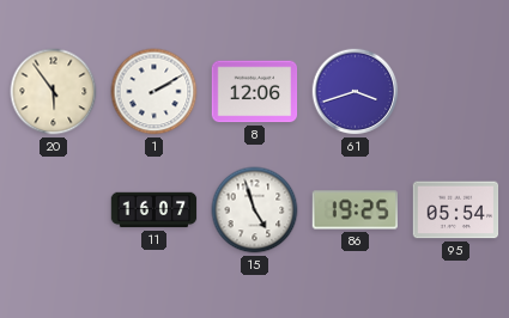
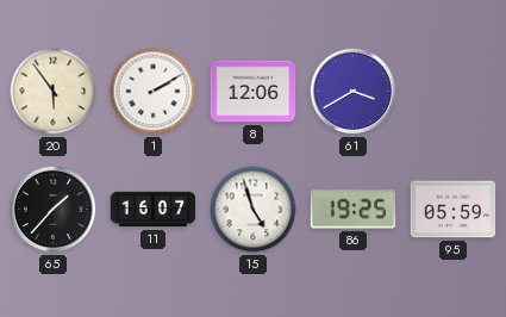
61: 3:42 -> 3:40 (354, 92)
65: none -> 1:37 (54, 210)
95: 05:54 -> 05:59 (454, 210)
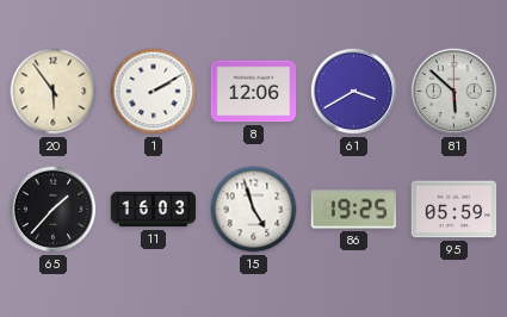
81: none -> 5:52 (455, 92)
11: 16:07 -> 16:03 (154, 210)
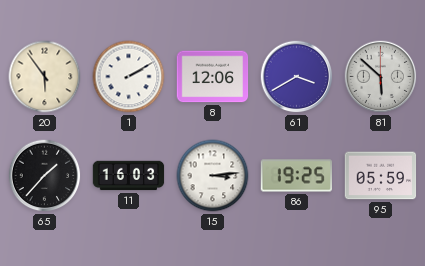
15: 4:57 -> 3:14 (213, 176)
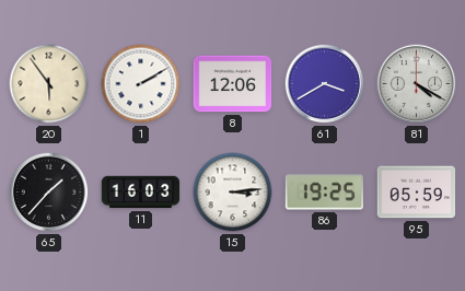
81: 5:52 -> 4:20 (417, 84)
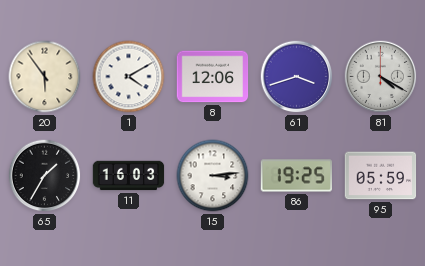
1: 2:10 -> 4:10 (129, 77)
61: 3:40 -> 3:42 (297, 77)
65: 1:37 -> 1:35 (45, 176)
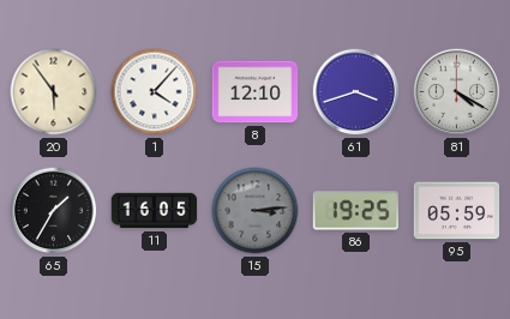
1: 4:10 -> 4:07 (155, 92)
8: 12:06 -> 12:10 (256, 92)
11: 16:03 -> 16:05 (155, 211)
15 dial: white -> grey (256, 211)
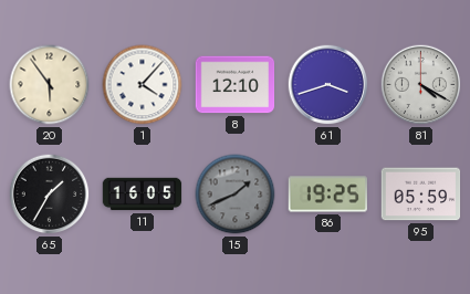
15: 3:14 -> 1:41 (236, 195)
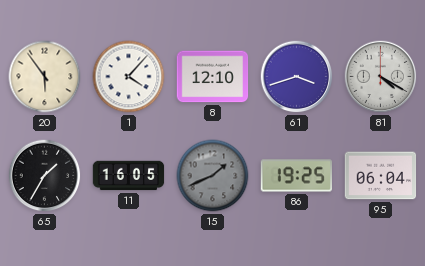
95: 05:59 -> 06:04 (381, 176)
